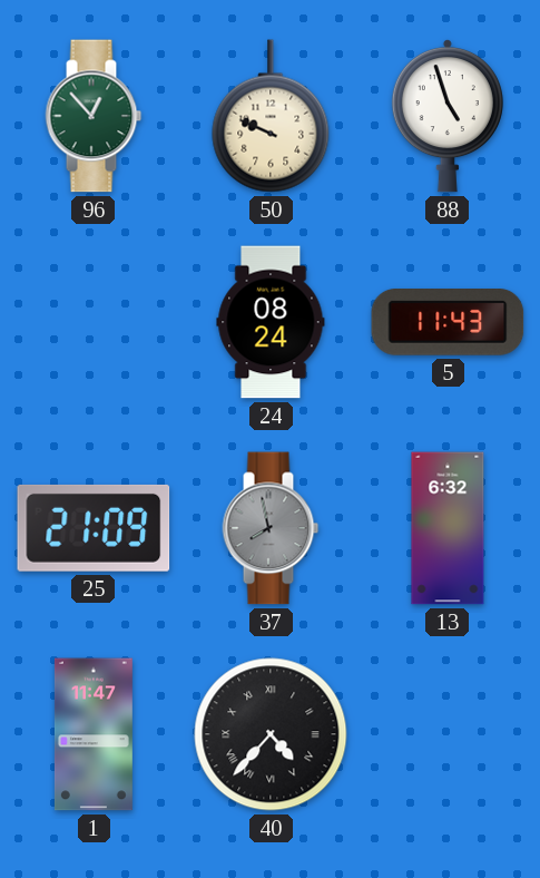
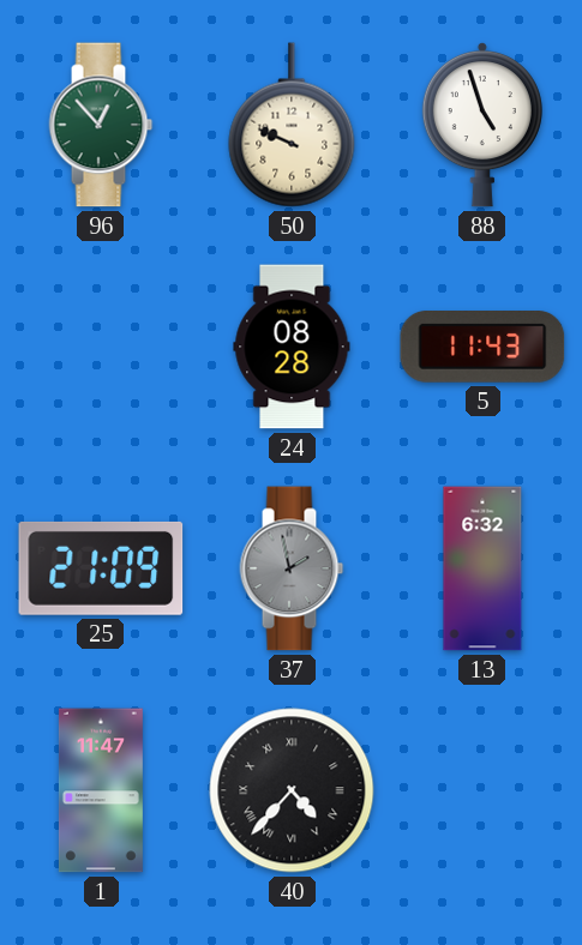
24: 08:24 -> 08:28 (292, 347)
37: 7:58 -> 1:58 (292, 568)
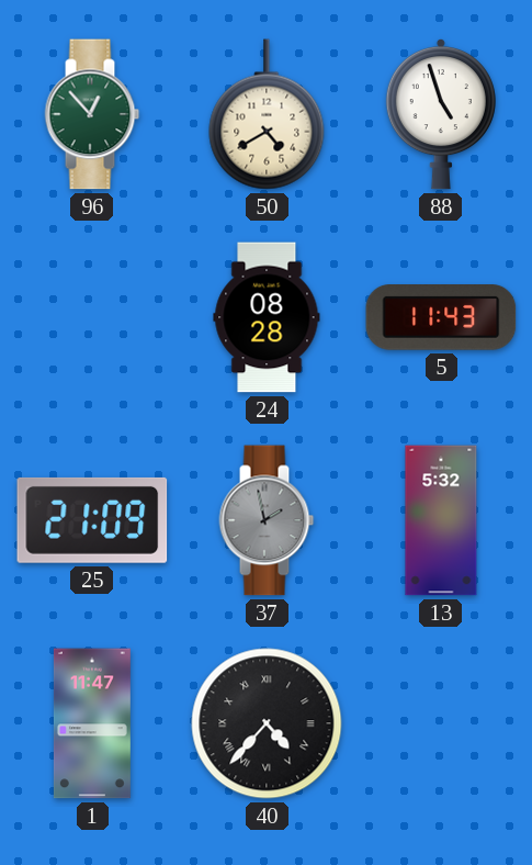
50: 9:49 -> 4:40 (267, 114)
13: 6:32 -> 5:32 (441, 520)
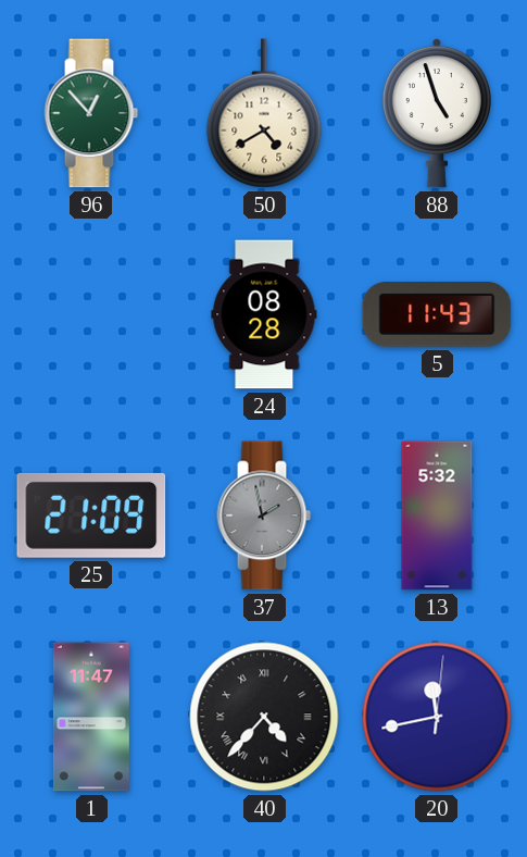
20: none -> 11:43 (437, 717)
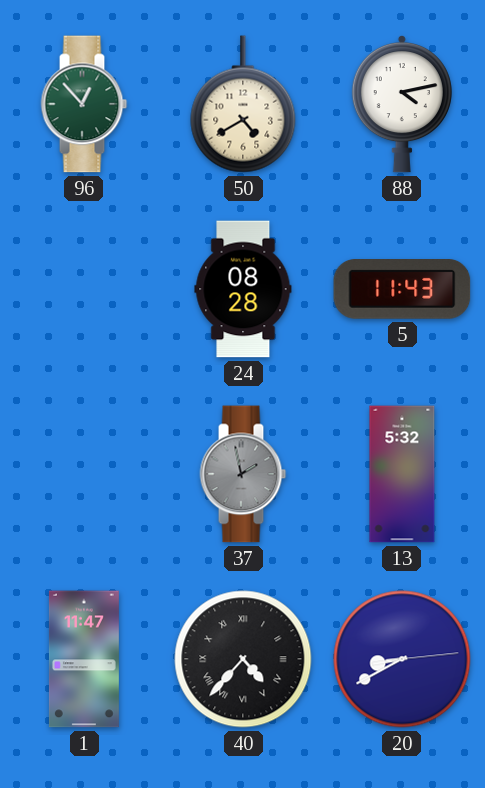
88: 4:57 -> 4:13 (402, 104)
25: 21:09 -> none (91, 516)
20: 11:43 -> 8:40 (402, 659)
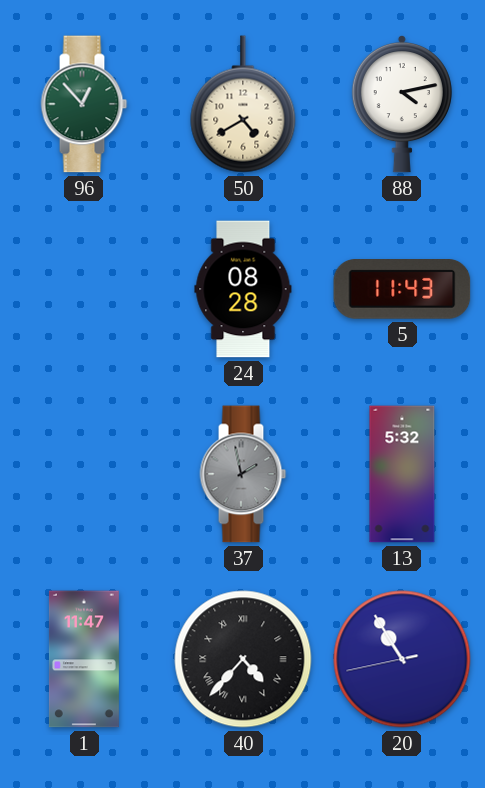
20: 8:40 -> 10:54 (402, 659)
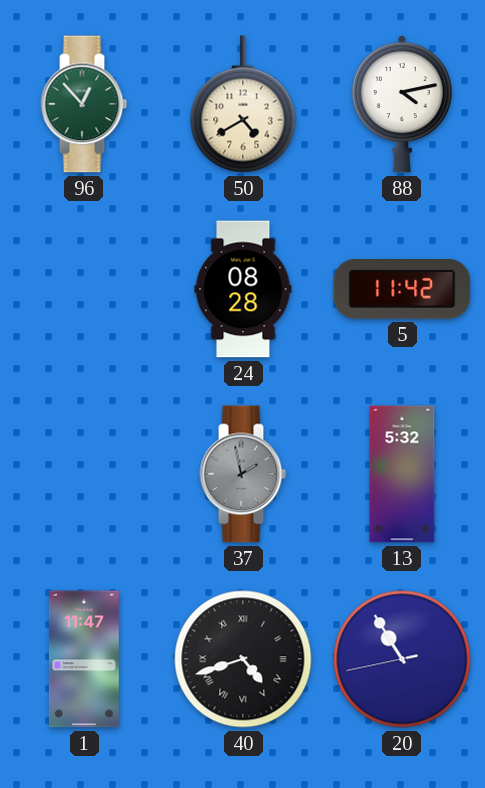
5: 11:43 -> 11:42 (402, 290)
40: 4:37 -> 4:42 (243, 659)
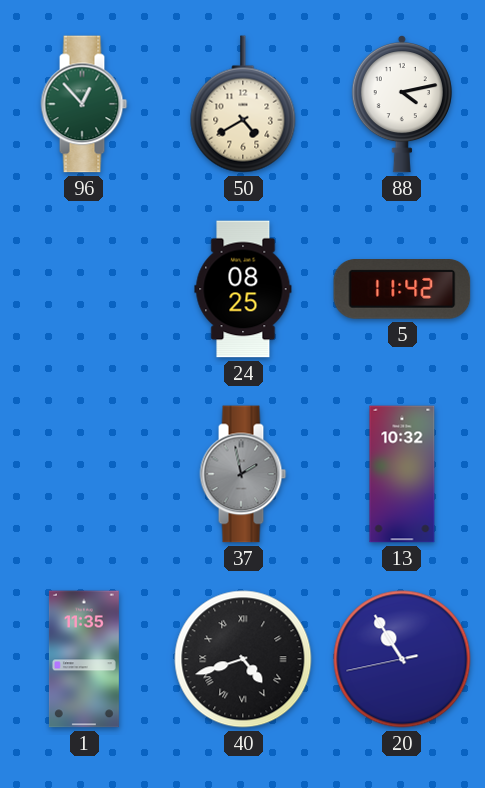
24: 08:28 -> 08:25 (243, 289)
13: 5:32 -> 10:32 (402, 474)
1: 11:47 -> 11:35 (84, 659)
